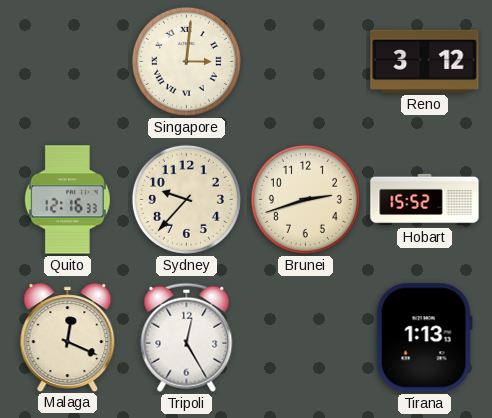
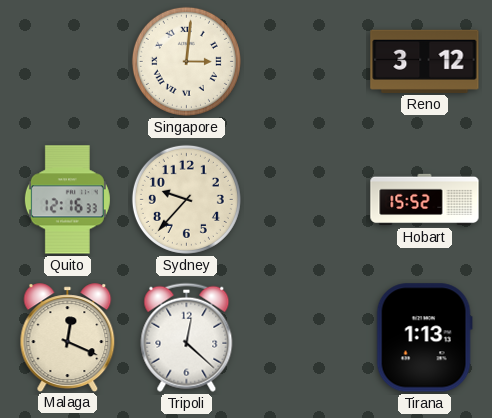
Brunei: 2:42 -> none (305, 199)
Tripoli: 12:25 -> 12:22 (187, 337)
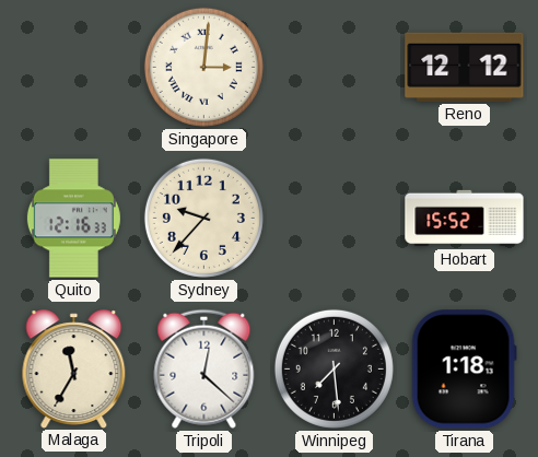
Reno: 3:12 -> 12:12 (465, 67)
Malaga: 12:19 -> 11:35 (74, 368)
Winnipeg: none -> 7:29 (334, 368)
Tirana: 1:13 -> 1:18 (464, 370)
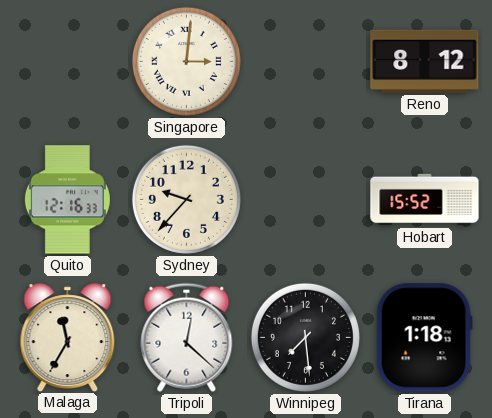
Reno: 12:12 -> 8:12 (425, 61)
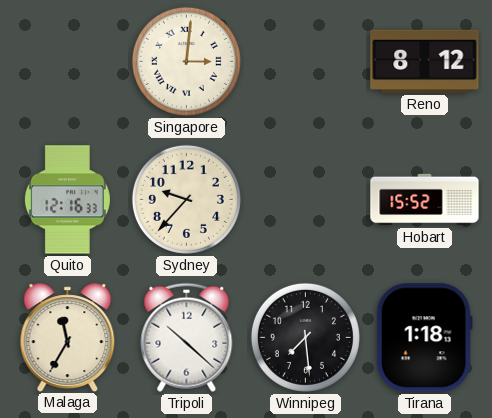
Tripoli: 12:22 -> 10:22 (187, 337)
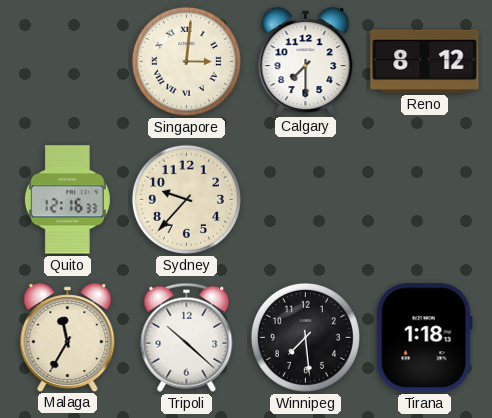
Calgary: none -> 7:30 (306, 61)
Hobart: 15:52 -> none (425, 200)
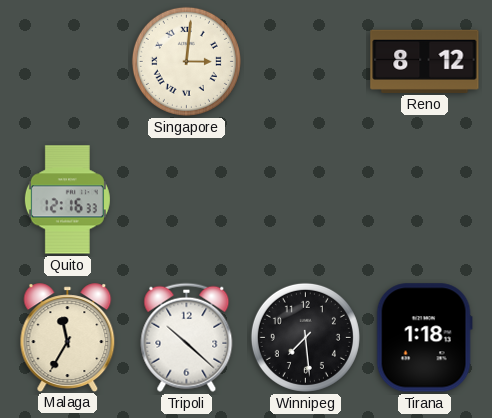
Calgary: 7:30 -> none (306, 61)
Sydney: 9:37 -> none (186, 199)
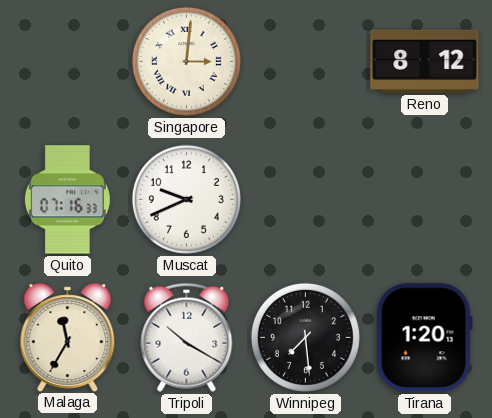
Quito: 12:16 -> 07:16 (67, 200)
Muscat: none -> 9:41 (186, 199)
Tripoli: 10:22 -> 10:20 (187, 337)
Tirana: 1:18 -> 1:20 (424, 338)
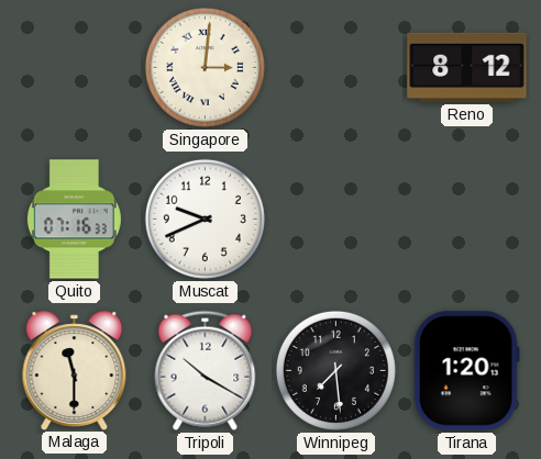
Malaga: 11:35 -> 11:30 (75, 370)
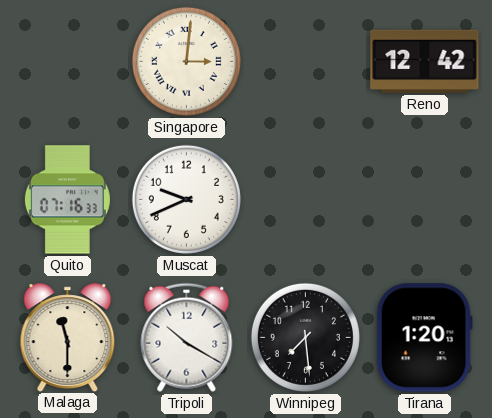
Reno: 8:12 -> 12:42 (425, 61)
